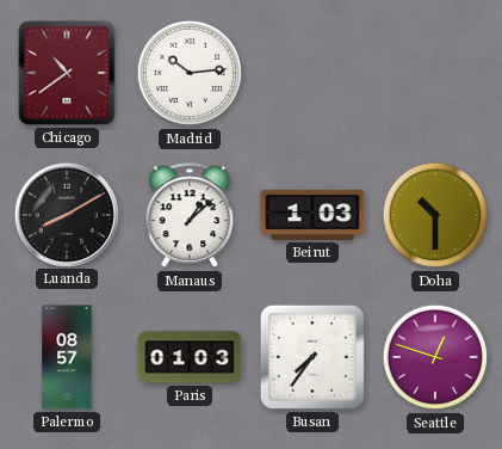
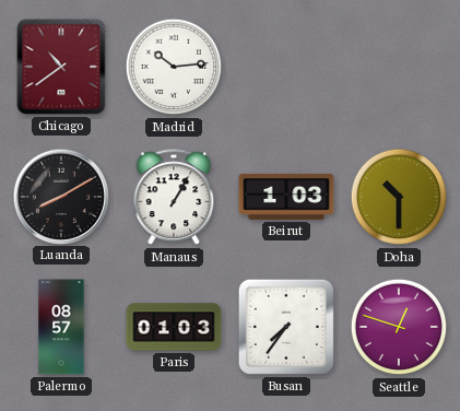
Manaus: 1:08 -> 1:05 (174, 198)
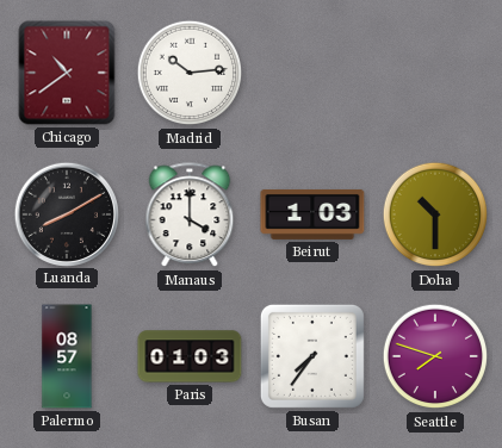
Manaus: 1:05 -> 4:00 (190, 216)
Seattle: 12:48 -> 7:48 (435, 356)
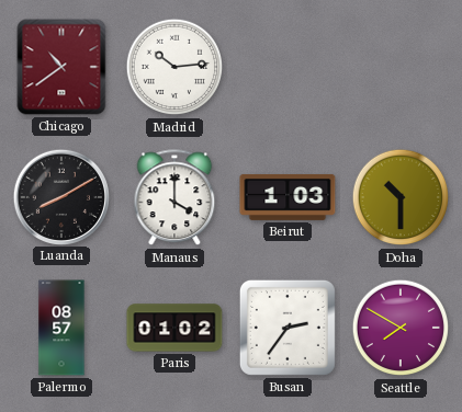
Paris: 01:03 -> 01:02 (174, 328)
Busan: 7:36 -> 2:36 (288, 328)
Seattle: 7:48 -> 7:50 (401, 328)
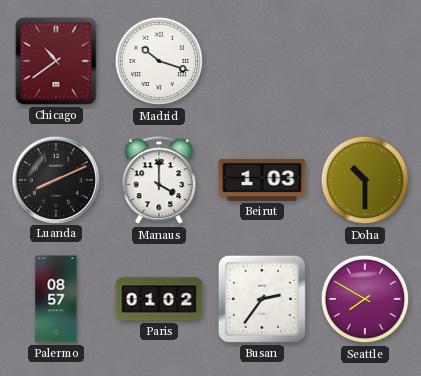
Madrid: 10:14 -> 10:18 (159, 61)
Luanda: 8:10 -> 8:11 (55, 179)
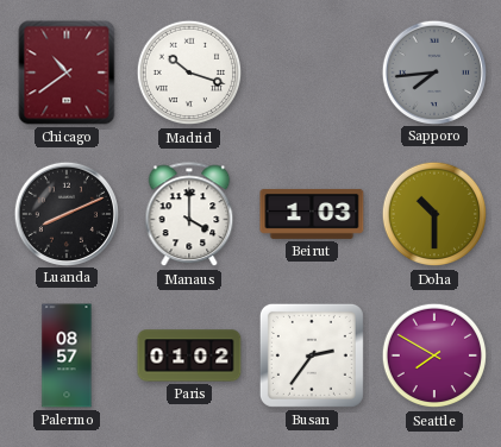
Sapporo: none -> 7:44 (433, 71)
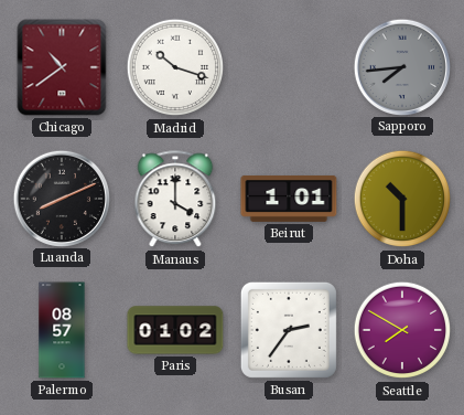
Beirut: 1:03 -> 1:01 (289, 199)
